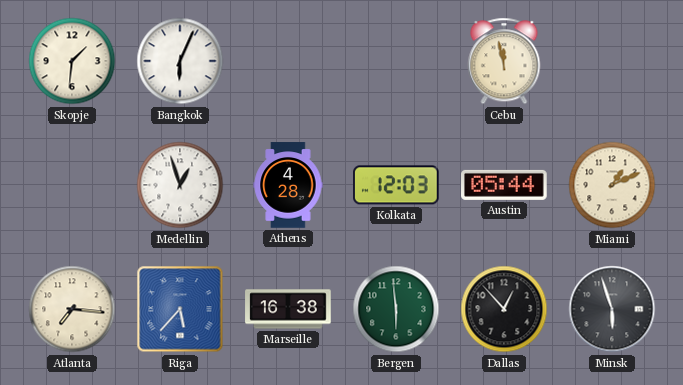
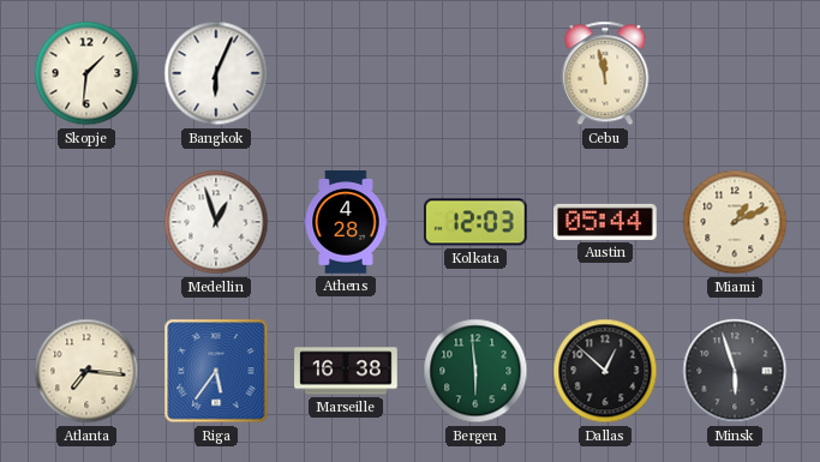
Riga: 5:37 -> 5:36 (216, 371)
Dallas: 12:53 -> 12:52 (605, 371)
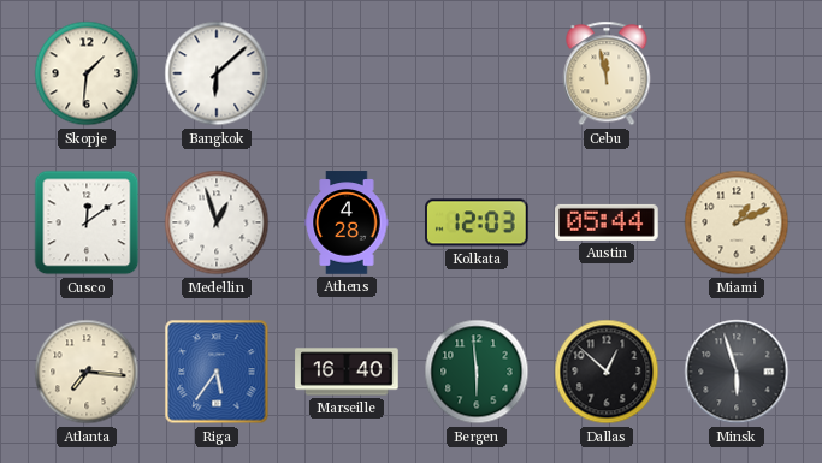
Bangkok: 6:04 -> 6:08 (217, 73)
Cusco: none -> 12:09 (87, 222)
Marseille: 16:38 -> 16:40 (347, 372)
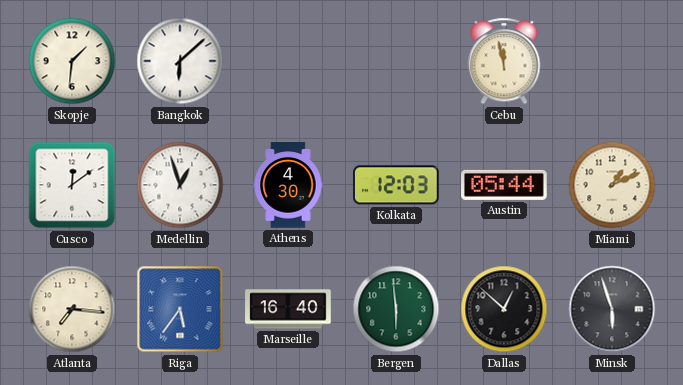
Athens: 4:28 -> 4:30 (288, 185)
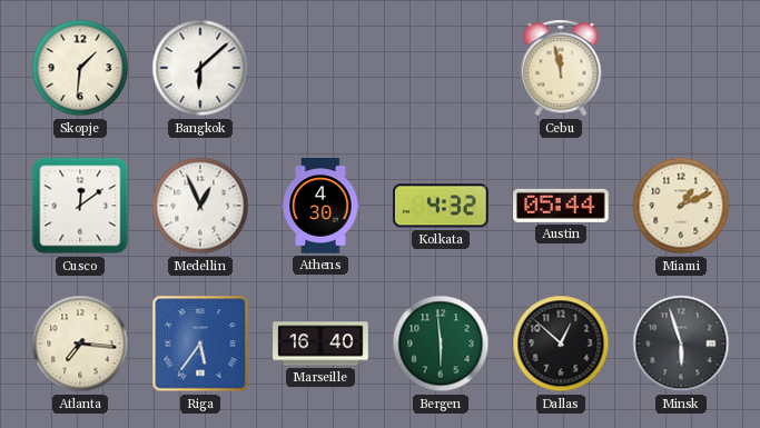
Medellin: 12:57 -> 12:56 (200, 206)
Kolkata: 12:03 -> 4:32 (442, 206)
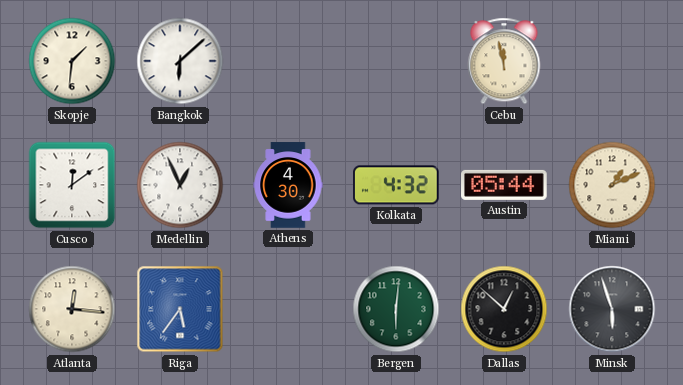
Atlanta: 7:16 -> 12:16 (72, 309)
Marseille: 16:40 -> none (320, 344)
Bergen: 5:59 -> 6:01 (396, 309)
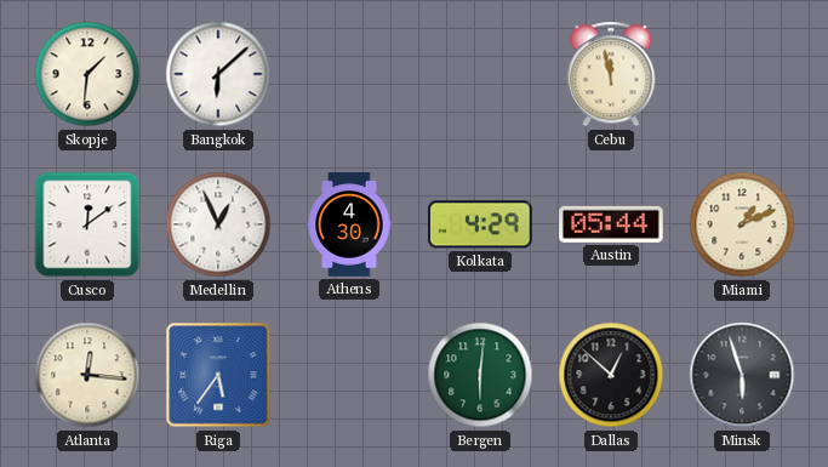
Kolkata: 4:32 -> 4:29 (481, 224)
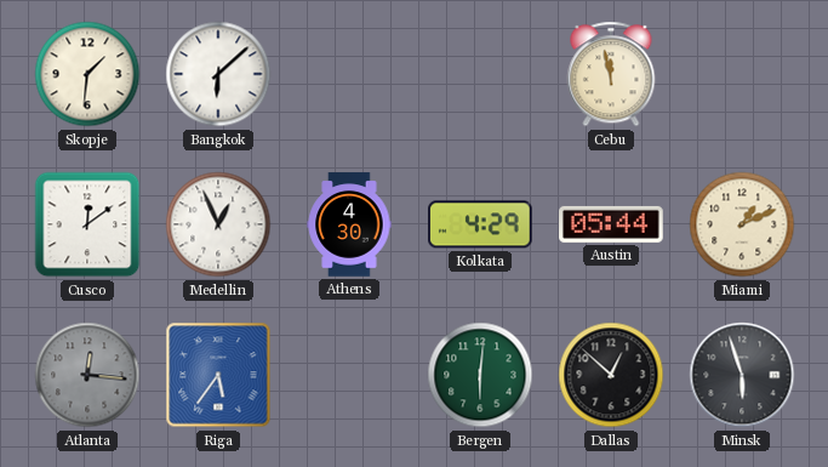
Atlanta dial: cream -> grey (87, 375)
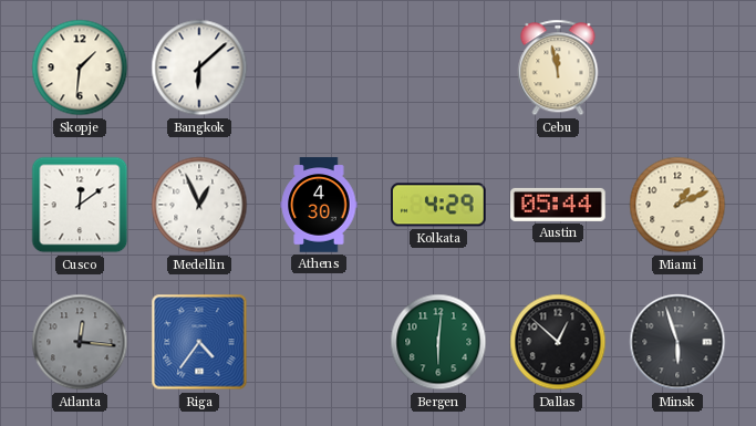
Riga: 5:36 -> 4:36 (199, 342)
